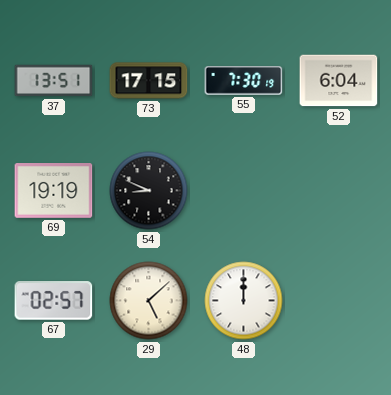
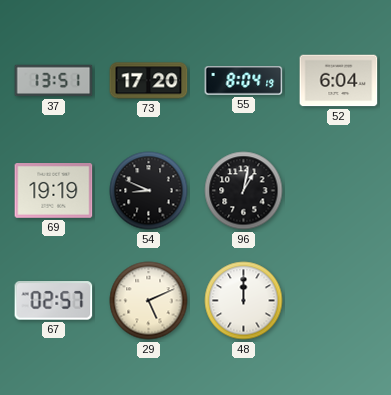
73: 17:15 -> 17:20 (149, 81)
55: 7:30 -> 8:04 (244, 81)
96: none -> 1:02 (244, 191)
29: 5:08 -> 5:11 (149, 301)
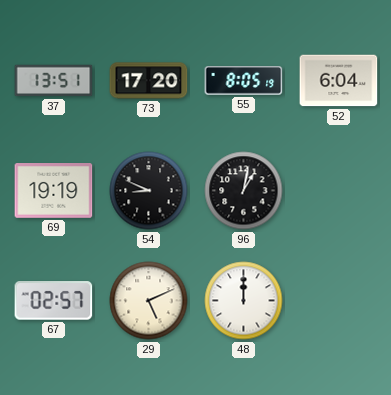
55: 8:04 -> 8:05 (244, 81)
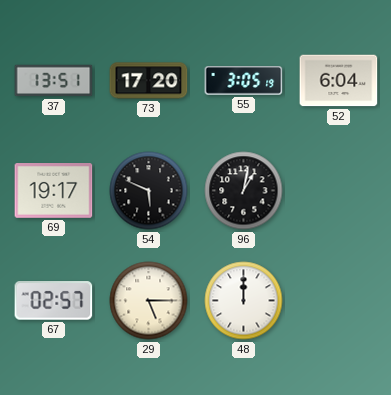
55: 8:05 -> 3:05 (244, 81)
69: 19:19 -> 19:17 (54, 191)
54: 8:49 -> 5:49 (149, 191)
29: 5:11 -> 5:15 (149, 301)
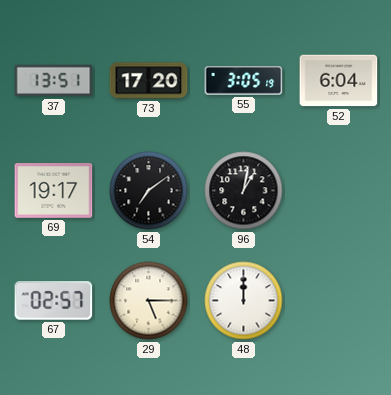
54: 5:49 -> 7:09 (149, 191)
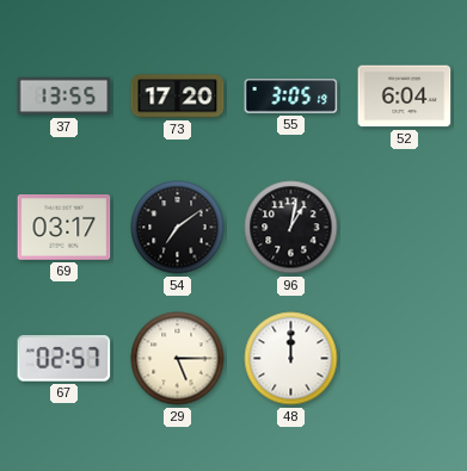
37: 13:51 -> 13:55 (64, 97)
69: 19:17 -> 03:17 (64, 228)
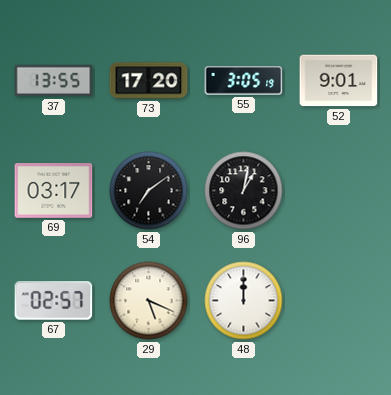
52: 6:04 -> 9:01 (339, 81)
29: 5:15 -> 5:19 (149, 301)
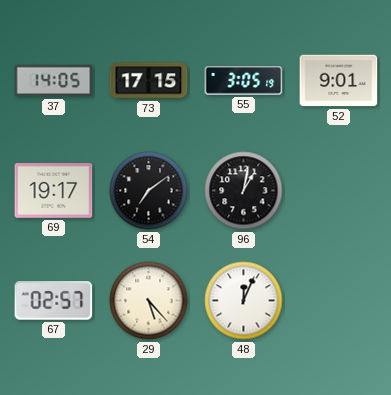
37: 13:55 -> 14:05 (54, 81)
73: 17:20 -> 17:15 (149, 81)
69: 03:17 -> 19:17 (54, 191)
29: 5:19 -> 5:23 (149, 301)
48: 12:00 -> 12:04 (244, 301)
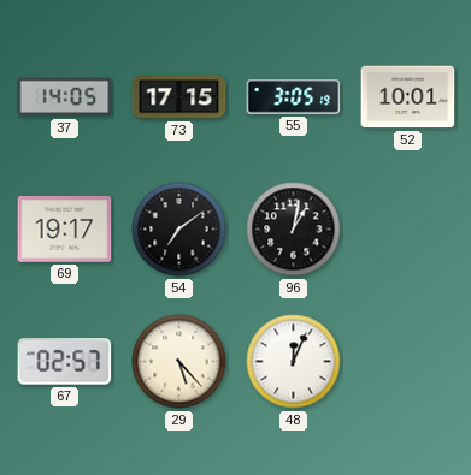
52: 9:01 -> 10:01 (408, 97)
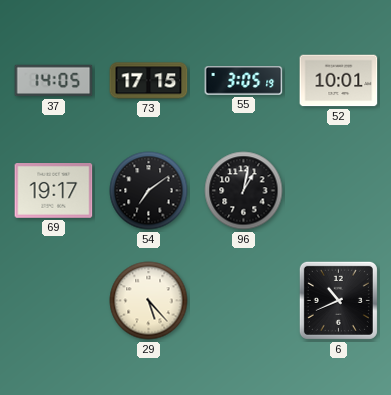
67: 02:57 -> none (65, 362)
48: 12:04 -> none (294, 362)
6: none -> 10:41 (338, 300)
